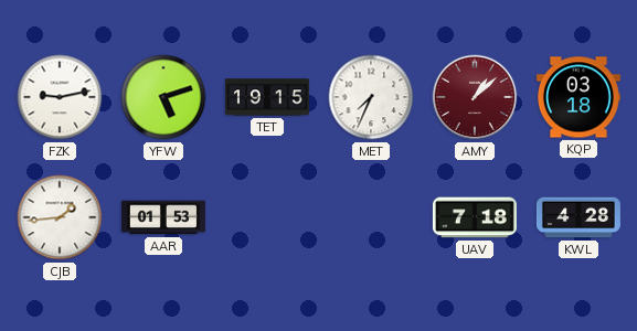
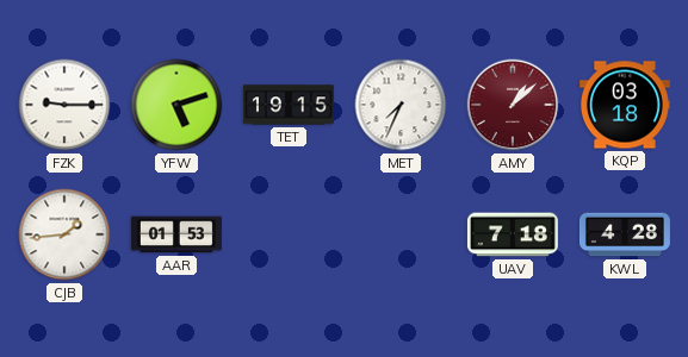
FZK: 9:13 -> 9:15 (64, 105)
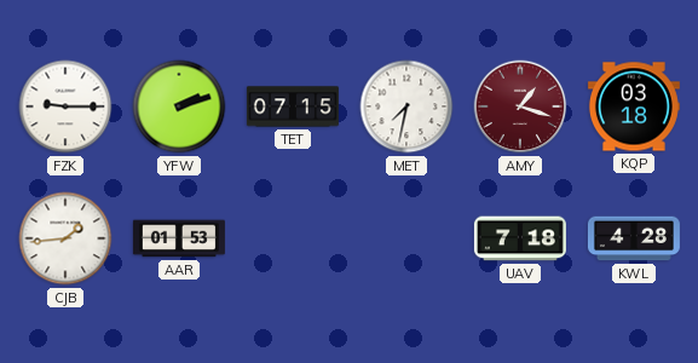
YFW: 5:12 -> 2:12 (179, 106)
TET: 19:15 -> 07:15 (293, 106)
MET: 7:34 -> 7:32 (406, 106)
AMY: 1:08 -> 1:18 (520, 106)
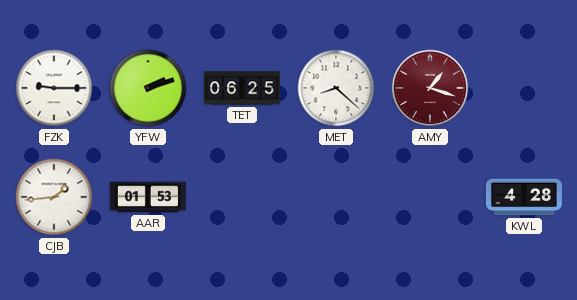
TET: 07:15 -> 06:25 (242, 88)
MET: 7:32 -> 8:22 (336, 88)
KQP: 03:18 -> none (634, 106)
UAV: 7:18 -> none (520, 238)
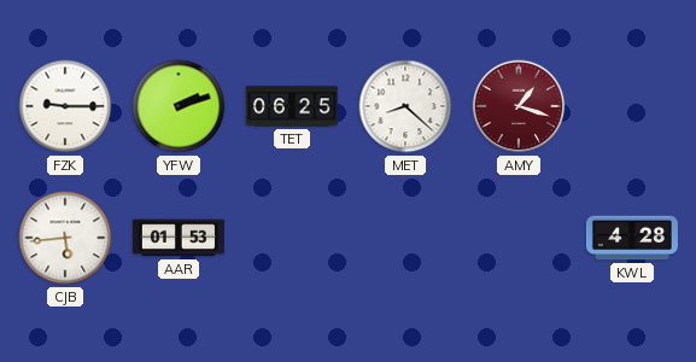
CJB: 1:44 -> 5:44 (65, 238)
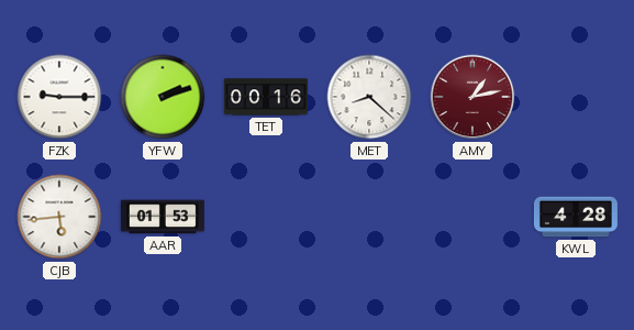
TET: 06:25 -> 00:16 (266, 97)
AMY: 1:18 -> 1:13 (472, 97)
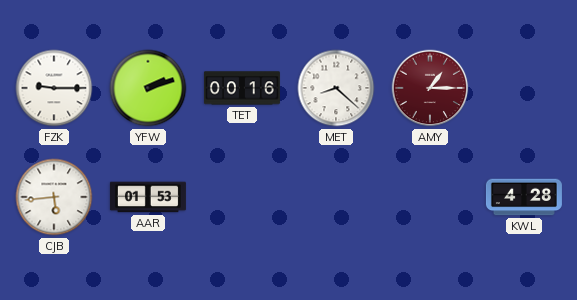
AMY: 1:13 -> 1:15 (430, 88)
